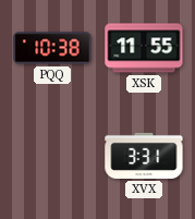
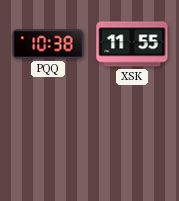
XVX: 3:31 -> none (144, 156)
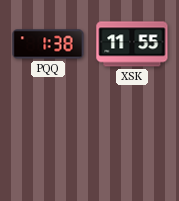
PQQ: 10:38 -> 1:38 (48, 44)
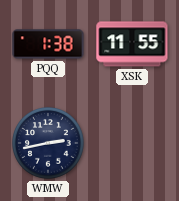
WMW: none -> 2:43 (48, 143)
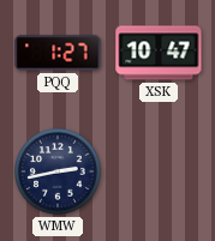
PQQ: 1:38 -> 1:27 (58, 53)
XSK: 11:55 -> 10:47 (159, 53)
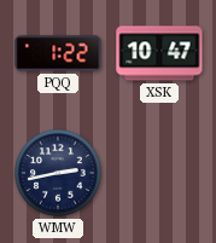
PQQ: 1:27 -> 1:22 (58, 53)
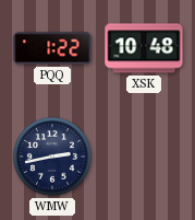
XSK: 10:47 -> 10:48 (144, 48)
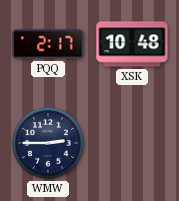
PQQ: 1:22 -> 2:17 (48, 44)
WMW: 2:43 -> 2:45 (48, 143)
